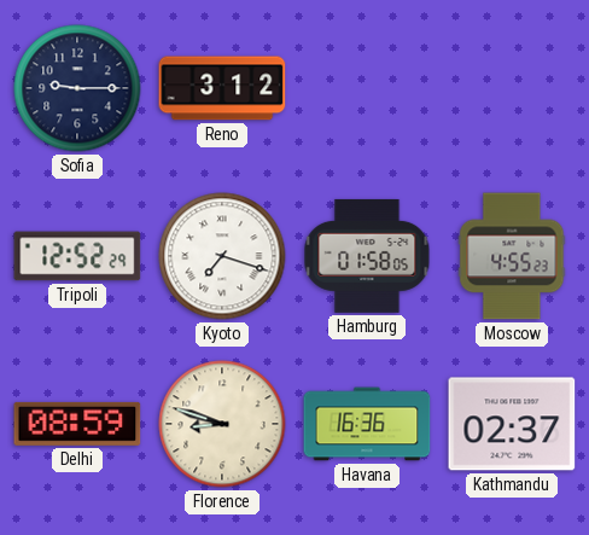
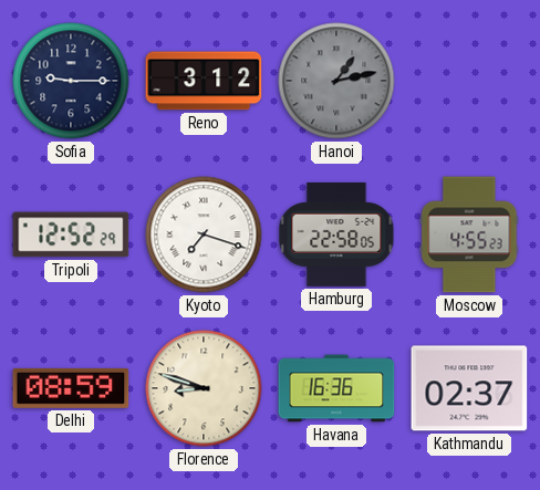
Hanoi: none -> 1:13 (336, 81)
Hamburg: 01:58 -> 22:58 (336, 234)
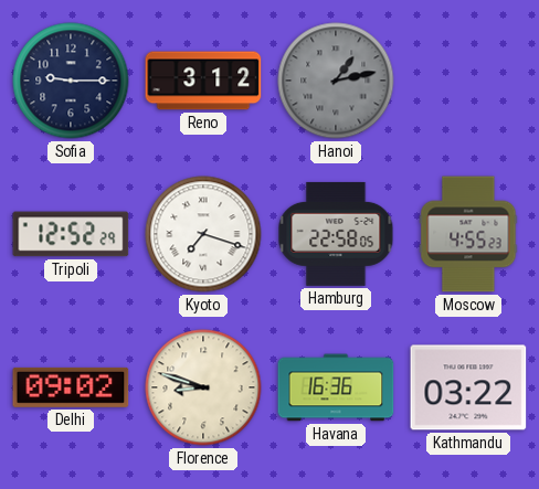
Delhi: 08:59 -> 09:02 (71, 387)
Kathmandu: 02:37 -> 03:22 (468, 387)
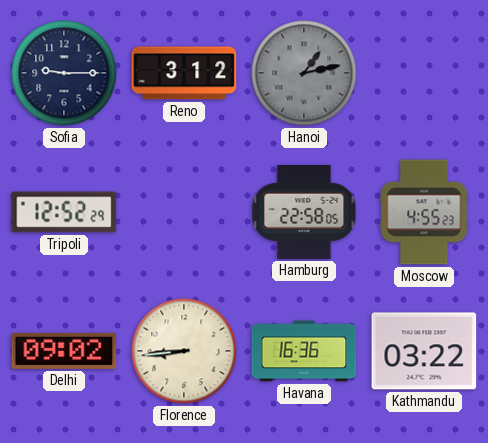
Kyoto: 7:18 -> none (203, 234)
Florence: 8:48 -> 8:44 (184, 351)
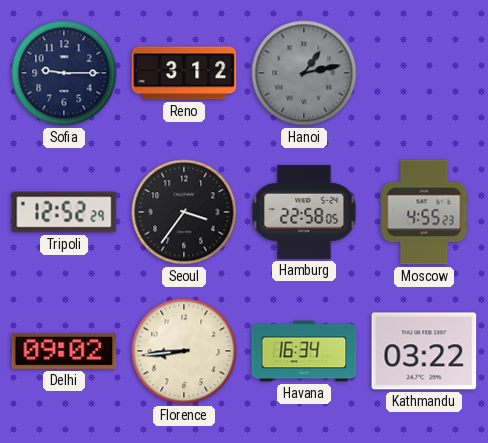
Seoul: none -> 3:36 (184, 212)
Havana: 16:36 -> 16:34 (304, 351)
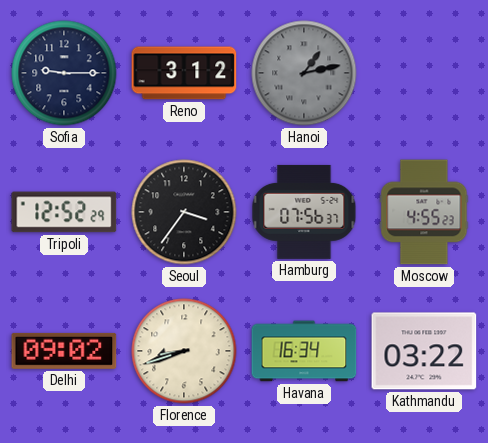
Hamburg: 22:58 -> 07:56 (304, 212)
Florence: 8:44 -> 8:42 (184, 351)
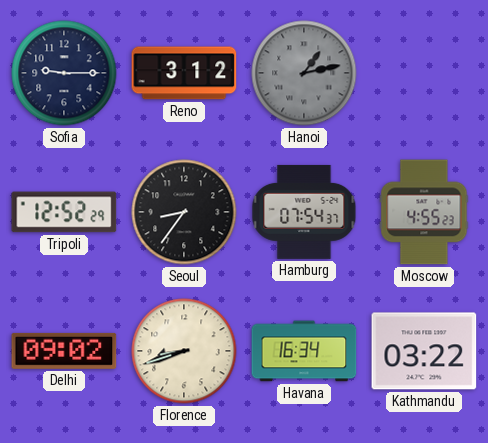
Seoul: 3:36 -> 8:36 (184, 212)
Hamburg: 07:56 -> 07:54 (304, 212)
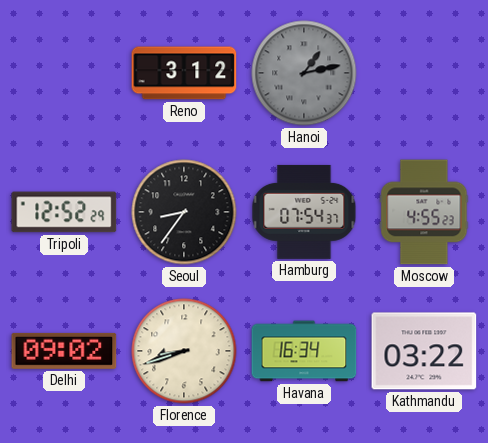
Sofia: 9:15 -> none (64, 73)
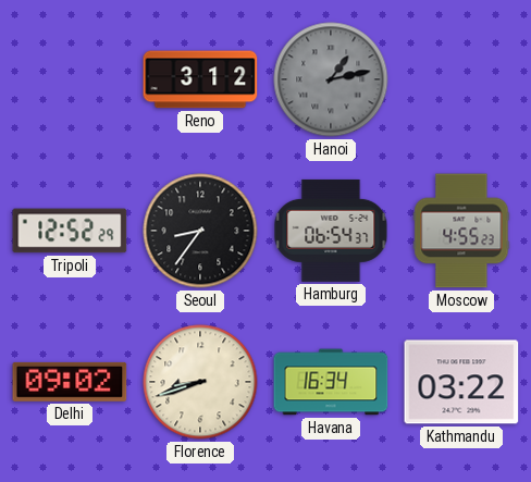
Hamburg: 07:54 -> 06:54 (331, 231)
